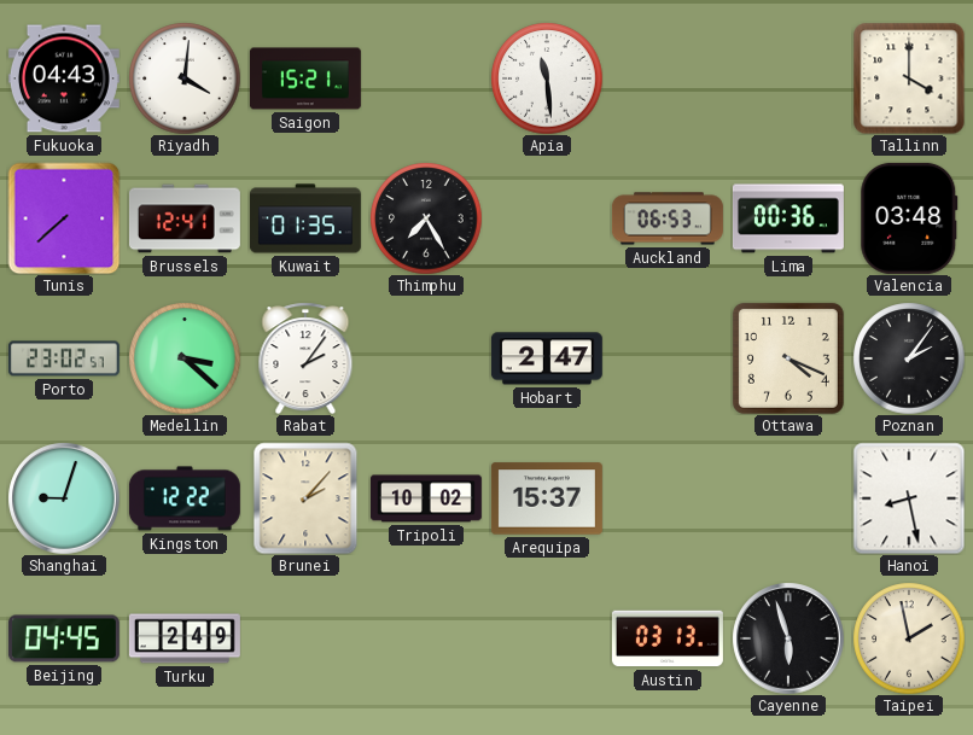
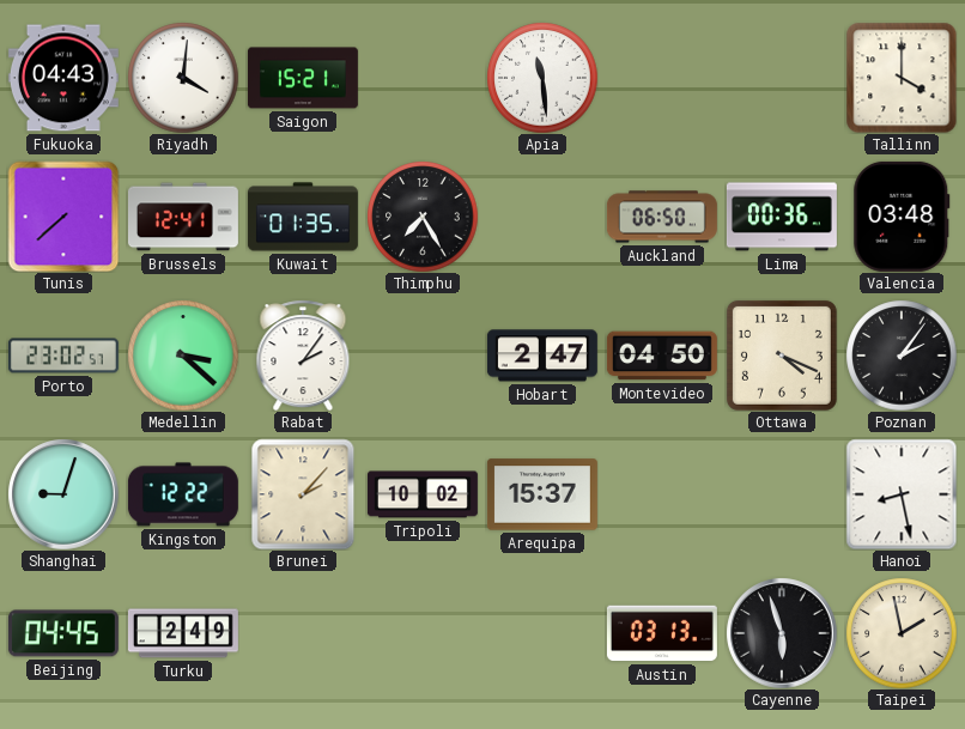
Auckland: 06:53 -> 06:50 (662, 217)
Montevideo: none -> 04:50 (662, 356)
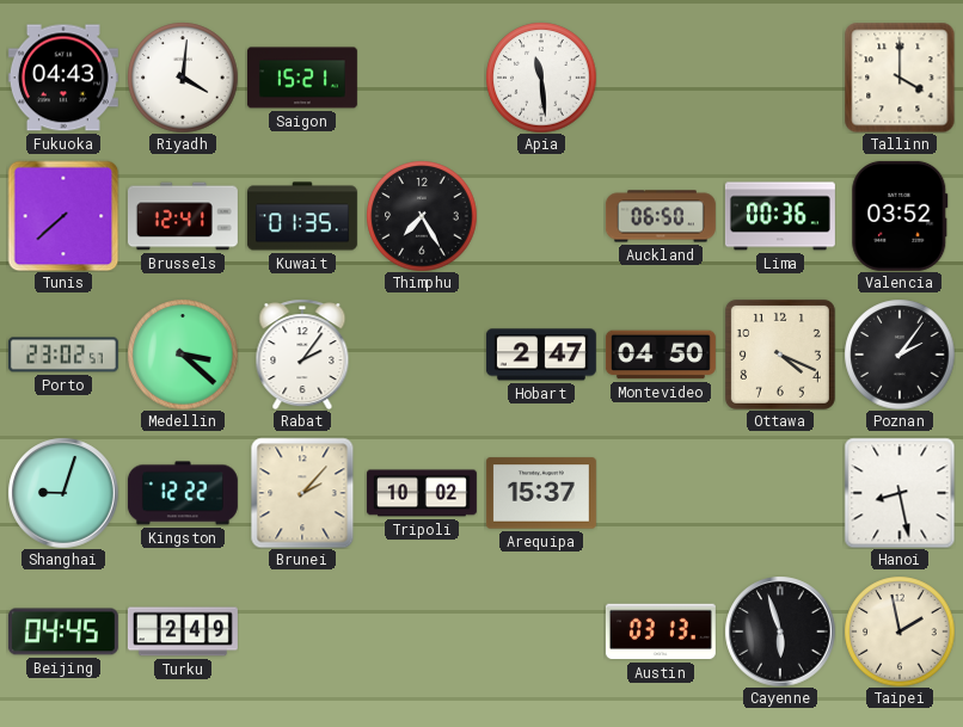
Valencia: 03:48 -> 03:52 (900, 216)
